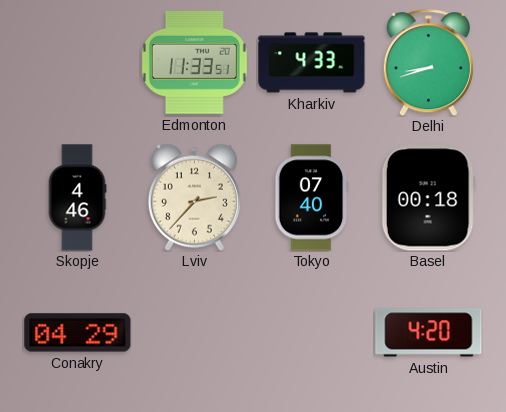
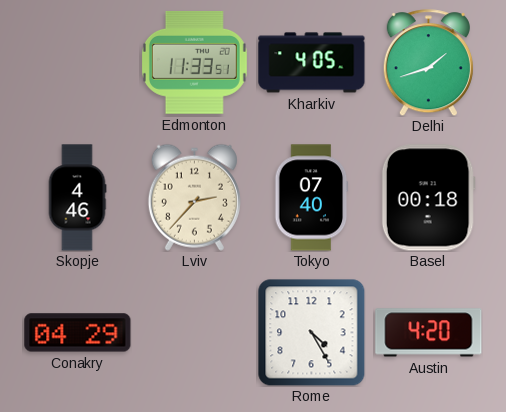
Kharkiv: 4:33 -> 4:05 (312, 63)
Delhi: 8:42 -> 1:42 (428, 63)
Rome: none -> 4:25 (311, 332)
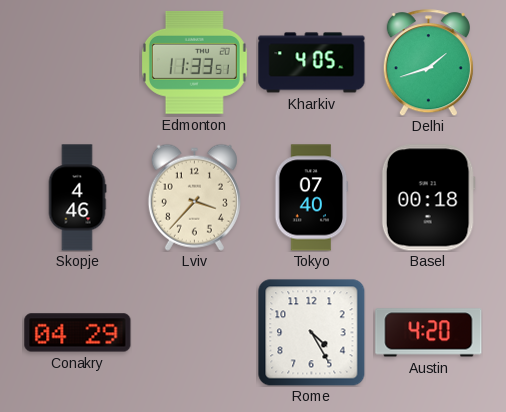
Lviv: 2:37 -> 3:37 (194, 197)
